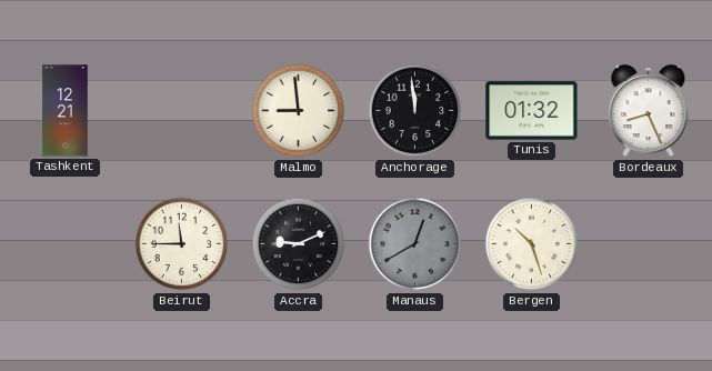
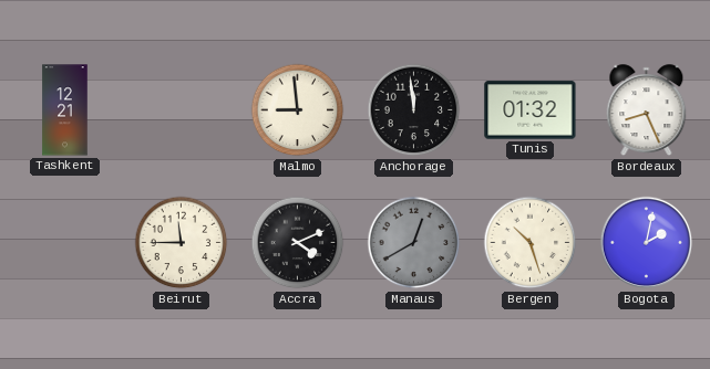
Accra: 9:11 -> 4:11 (298, 243)
Bogota: none -> 2:02 (647, 243)
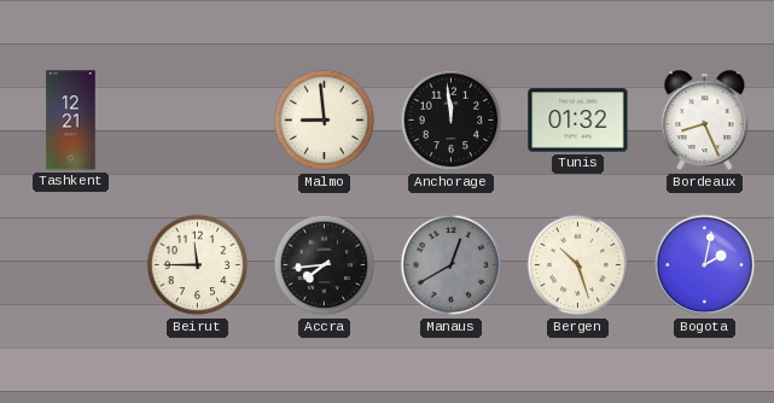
Accra: 4:11 -> 7:44 (325, 265)
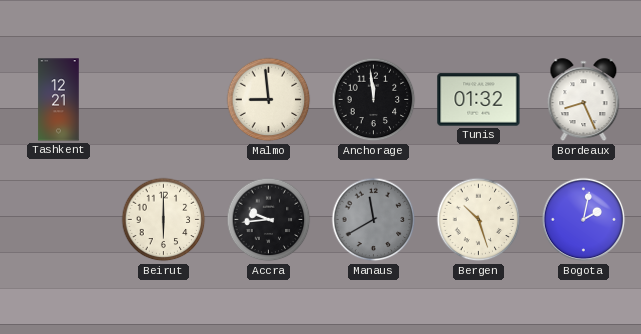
Beirut: 11:45 -> 6:00 (164, 220)
Accra: 7:44 -> 9:44 (269, 220)
Manaus: 12:40 -> 11:40 (374, 220)
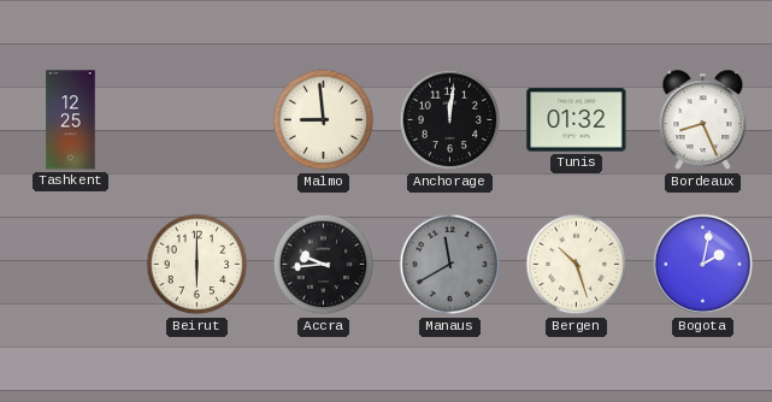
Tashkent: 12:21 -> 12:25 (71, 120)
Anchorage: 11:59 -> 12:01 (450, 120)
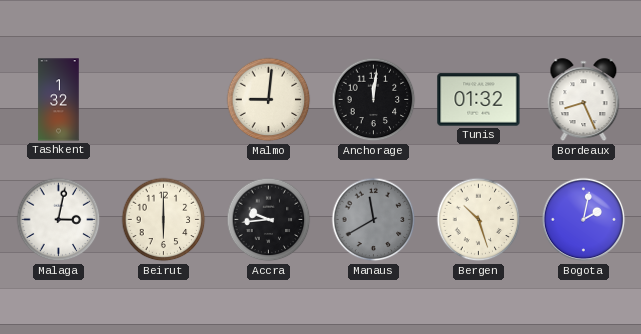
Tashkent: 12:25 -> 1:32 (59, 100)
Malmo: 8:59 -> 9:01 (269, 100)
Malaga: none -> 3:02 (59, 220)
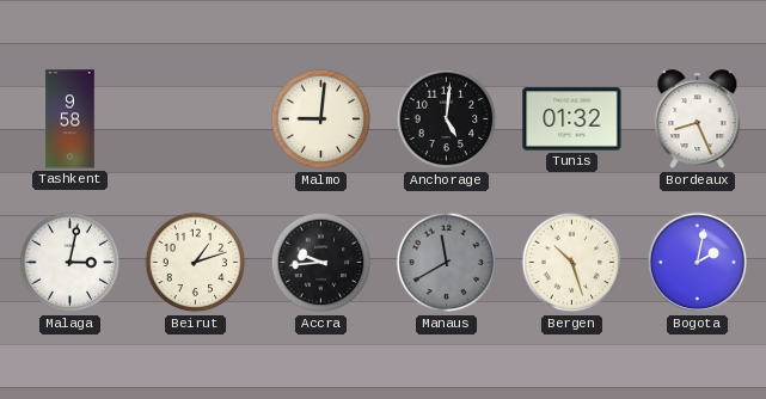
Tashkent: 1:32 -> 9:58 (71, 119)
Anchorage: 12:01 -> 5:01 (447, 119)
Beirut: 6:00 -> 1:12 (196, 263)
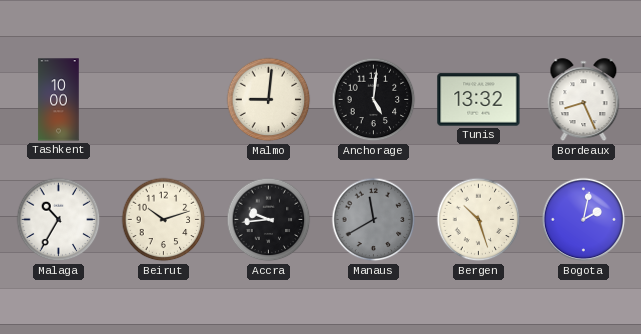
Tashkent: 9:58 -> 10:00 (59, 100)
Tunis: 01:32 -> 13:32 (479, 100)
Malaga: 3:02 -> 10:35 (59, 220)
Beirut: 1:12 -> 10:12 (164, 220)
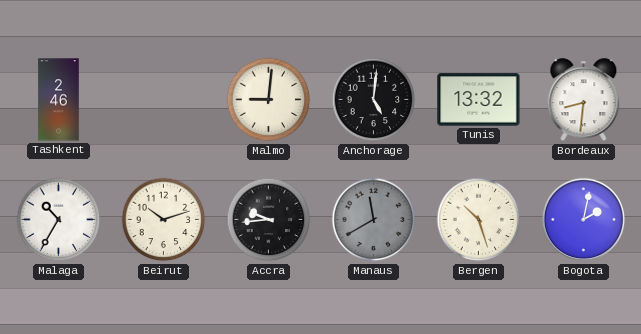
Tashkent: 10:00 -> 2:46 (59, 100)
Bordeaux: 8:26 -> 8:31 (584, 100)
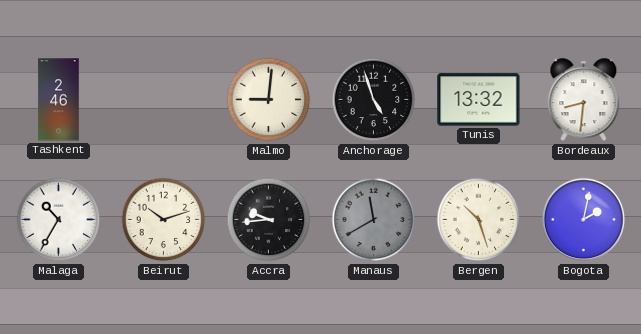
Anchorage: 5:01 -> 4:57 (374, 100)
